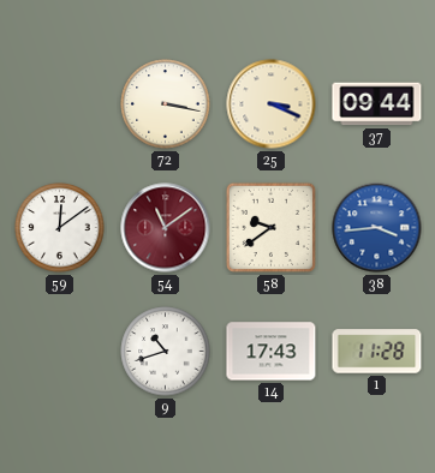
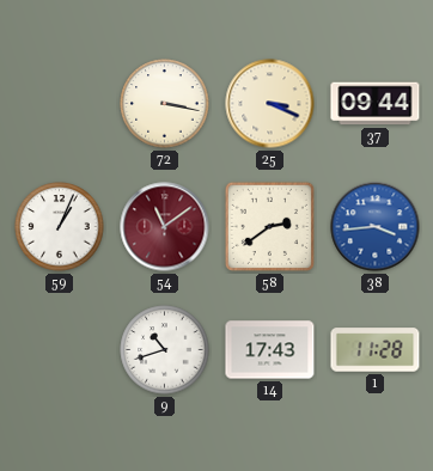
59: 12:09 -> 1:04 (60, 227)
58: 9:39 -> 2:39 (269, 226)
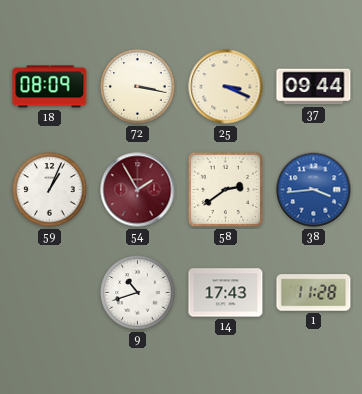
18: none -> 08:09 (50, 87)
54: 11:09 -> 1:55 (138, 190)
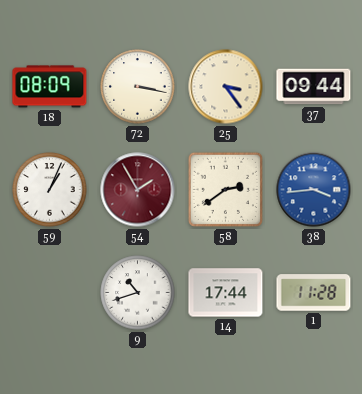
25: 3:19 -> 3:24 (226, 87)
14: 17:43 -> 17:44 (226, 293)
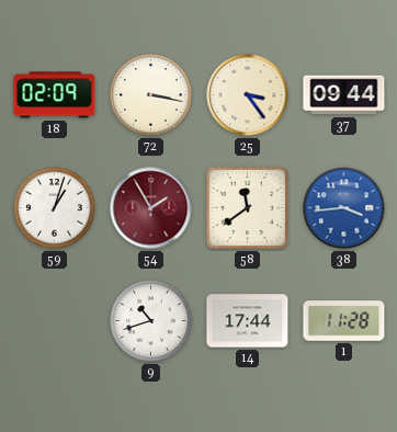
18: 08:09 -> 02:09 (55, 95)
59: 1:04 -> 1:03 (55, 208)
58: 2:39 -> 11:39 (247, 207)
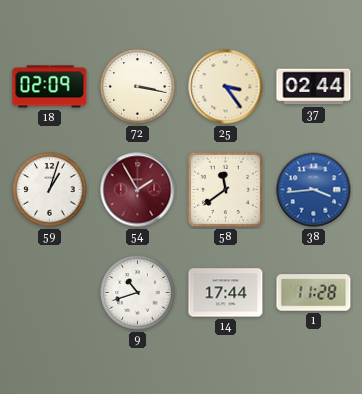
37: 09:44 -> 02:44 (314, 87)
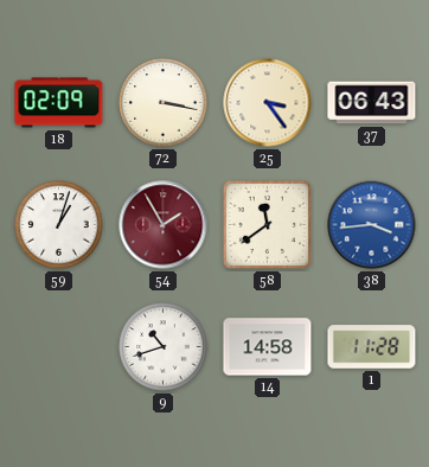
37: 02:44 -> 06:43 (372, 103)
14: 17:44 -> 14:58 (268, 347)
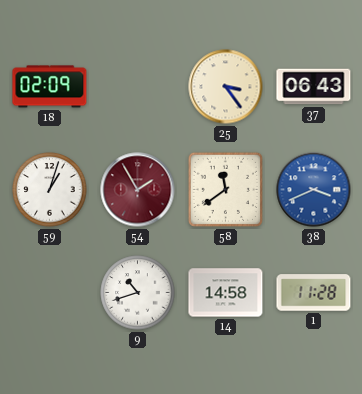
72: 3:17 -> none (164, 103)
38: 3:44 -> 3:41 (314, 190)
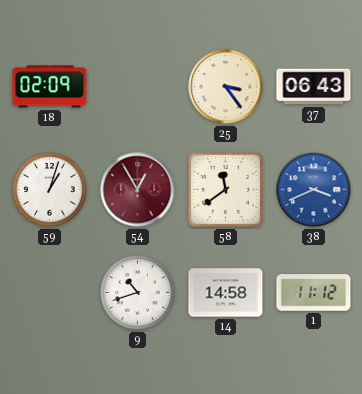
54: 1:55 -> 12:55 (138, 190)
1: 11:28 -> 11:12 (314, 293)
